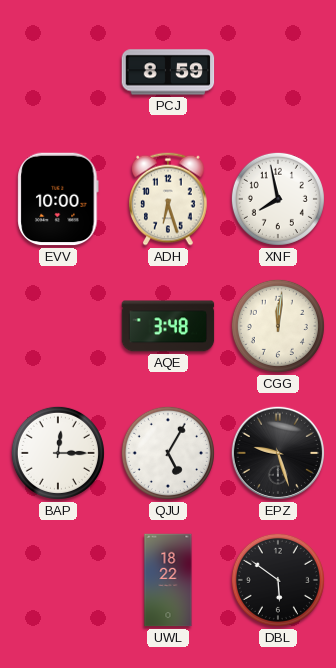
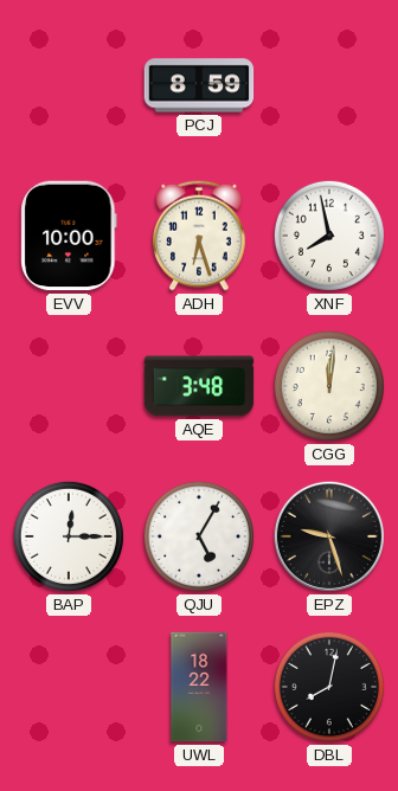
DBL: 5:51 -> 8:02 (329, 687)
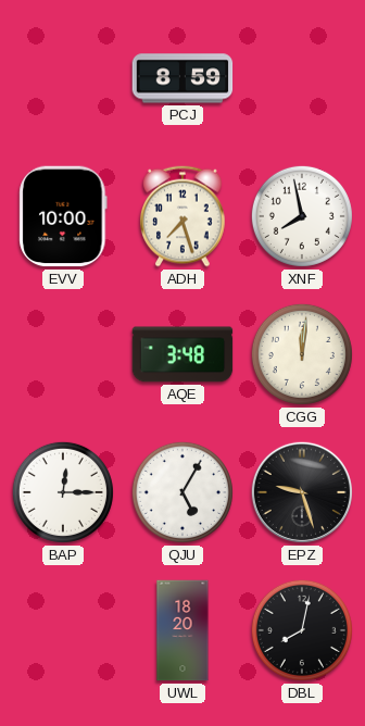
ADH: 6:27 -> 7:27 (182, 216)
UWL: 18:22 -> 18:20 (182, 630)
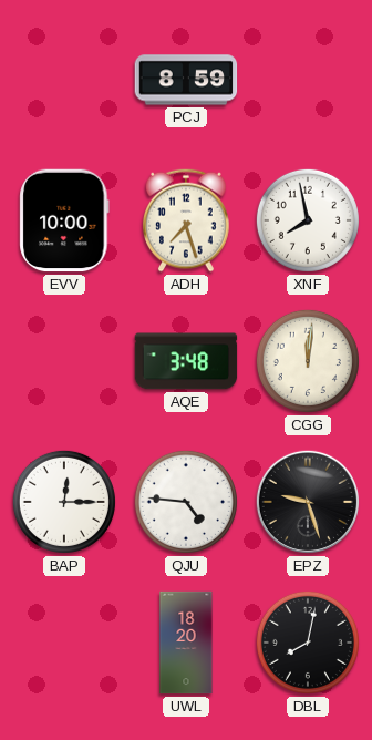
QJU: 5:05 -> 4:46 (186, 502)
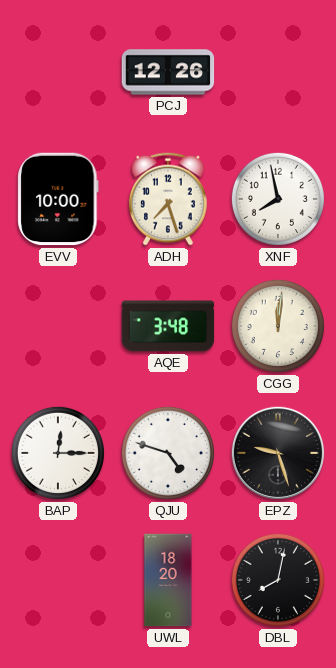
PCJ: 8:59 -> 12:26 (168, 72)
QJU: 4:46 -> 4:48 (168, 453)
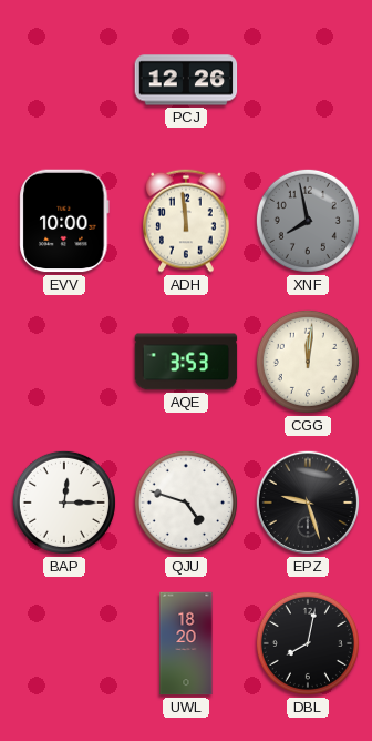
ADH: 7:27 -> 11:59 (186, 221)
XNF dial: white -> grey (308, 221)
AQE: 3:48 -> 3:53 (186, 362)
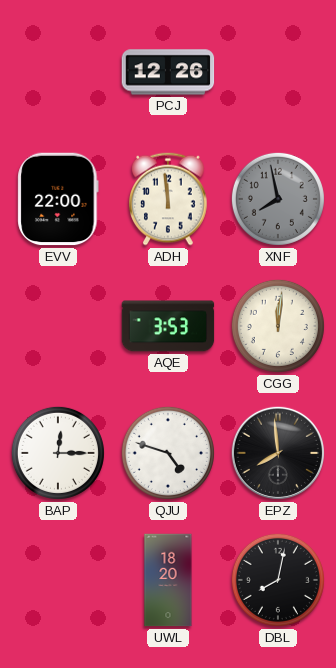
EVV: 10:00 -> 22:00 (58, 199)
EPZ: 9:27 -> 7:59 (278, 453)
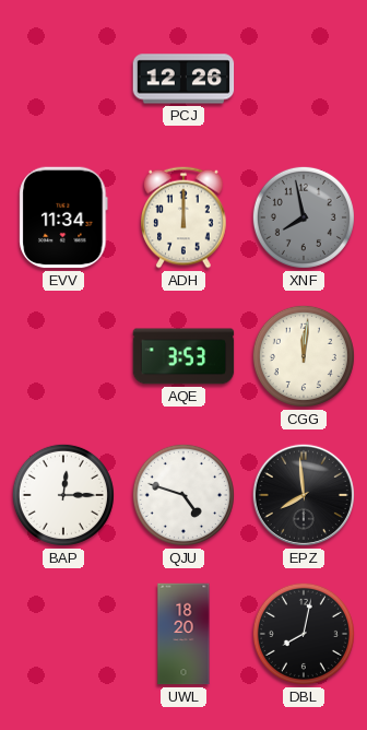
EVV: 22:00 -> 11:34 (63, 217)
ADH: 11:59 -> 12:00 (183, 217)
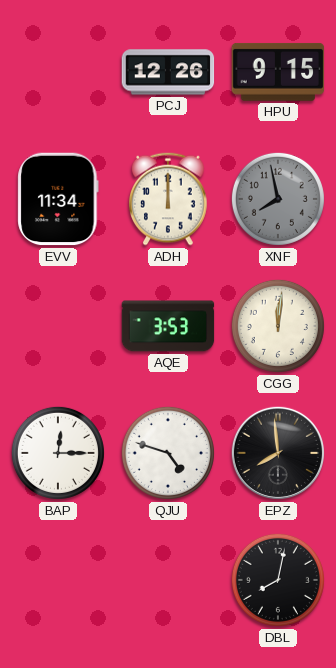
HPU: none -> 9:15 (278, 72)
UWL: 18:20 -> none (183, 634)
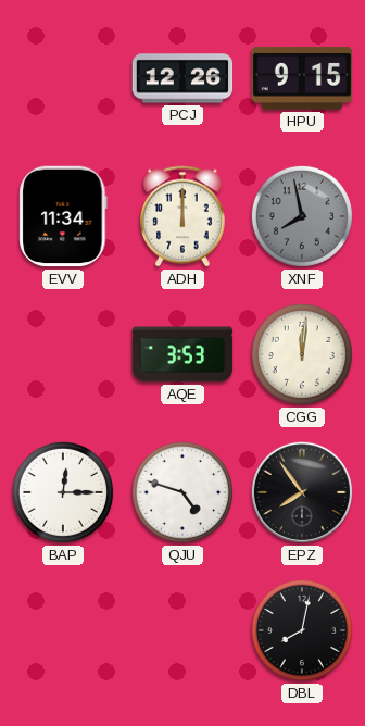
EPZ: 7:59 -> 7:54 (302, 492)
